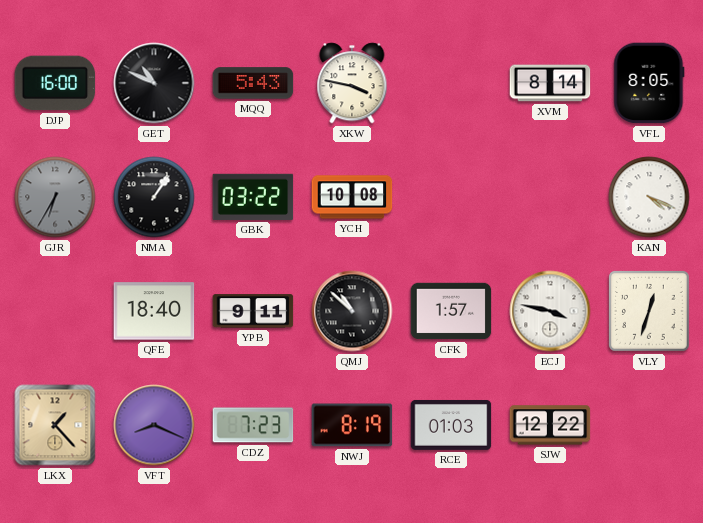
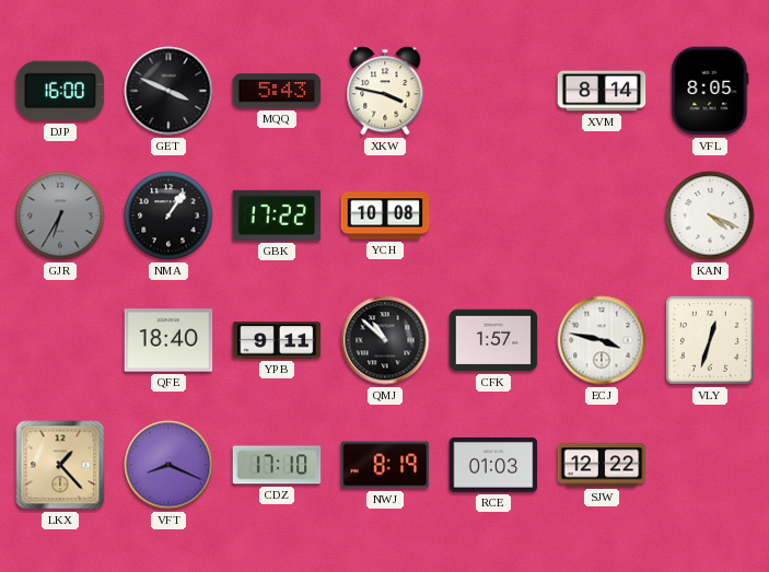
GET: 10:49 -> 3:49 (168, 91)
GBK: 03:22 -> 17:22 (277, 215)
CDZ: 7:23 -> 17:10 (277, 465)
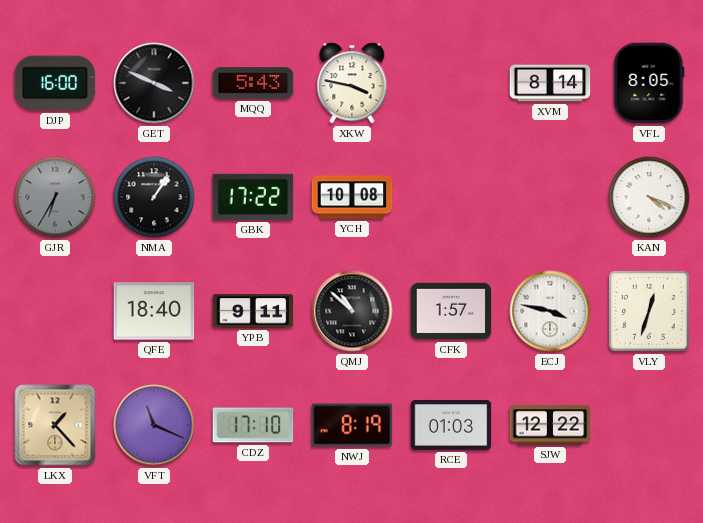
VFT: 8:19 -> 11:19 (154, 425)
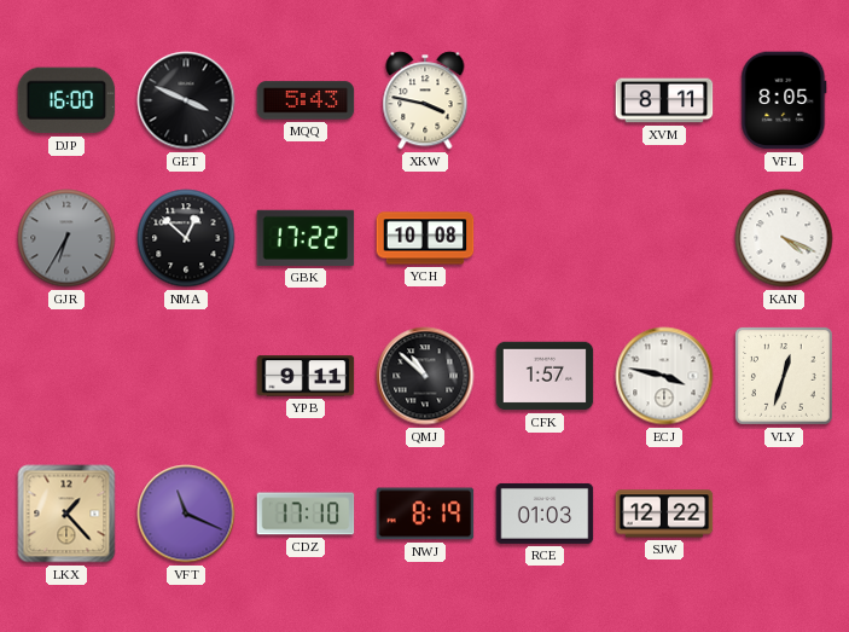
XVM: 8:14 -> 8:11 (664, 100)
NMA: 1:06 -> 12:52 (186, 238)
QFE: 18:40 -> none (154, 311)
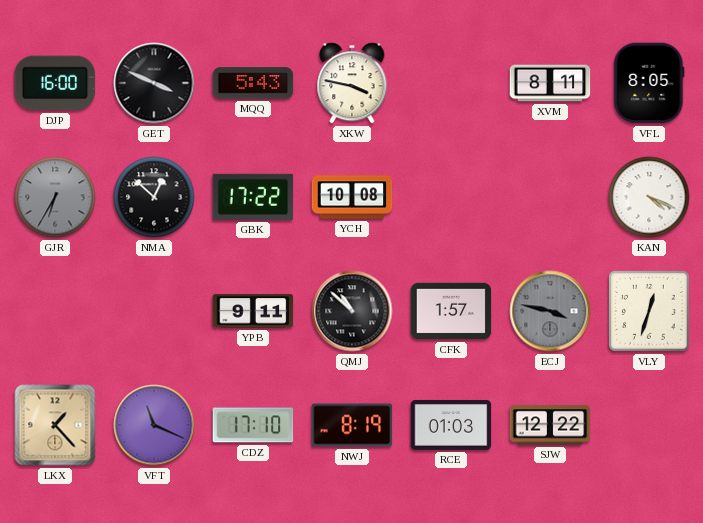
ECJ dial: white -> grey (550, 311)
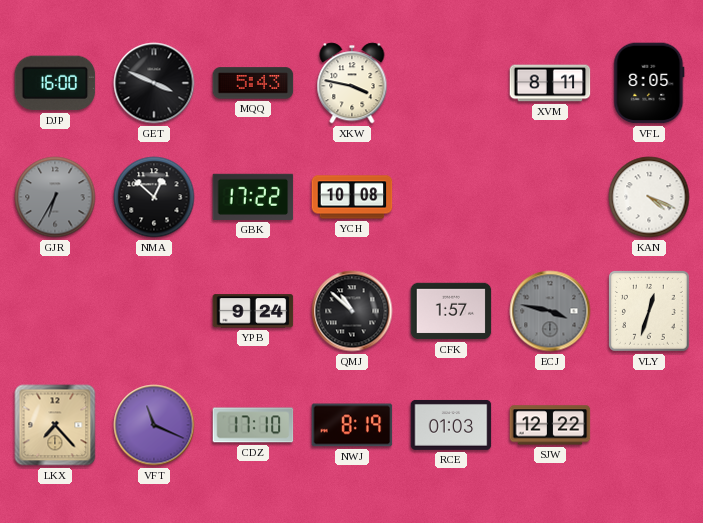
YPB: 9:11 -> 9:24 (253, 311)
LKX: 1:23 -> 7:23 (55, 425)
